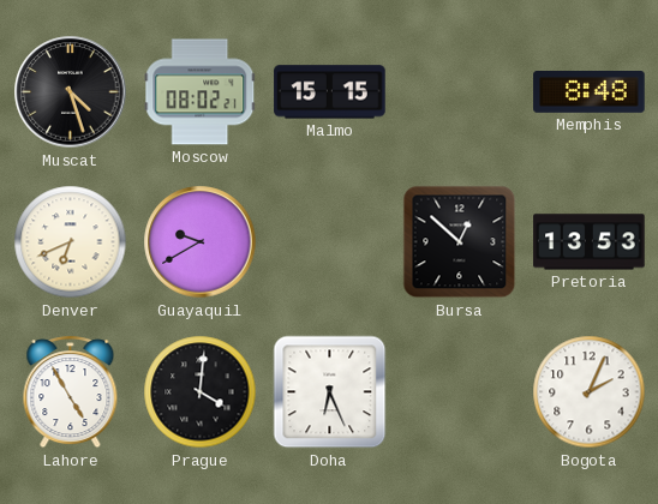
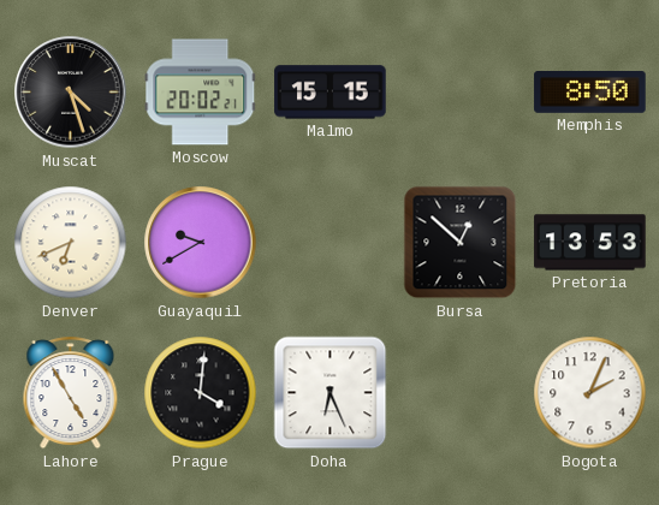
Moscow: 08:02 -> 20:02 (201, 93)
Memphis: 8:48 -> 8:50 (590, 93)
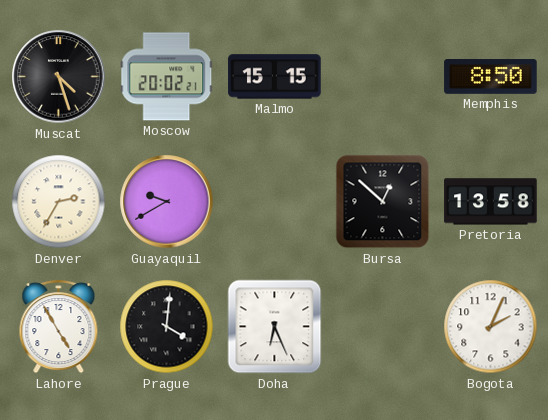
Denver: 6:41 -> 2:35 (59, 202)
Pretoria: 13:53 -> 13:58 (491, 202)
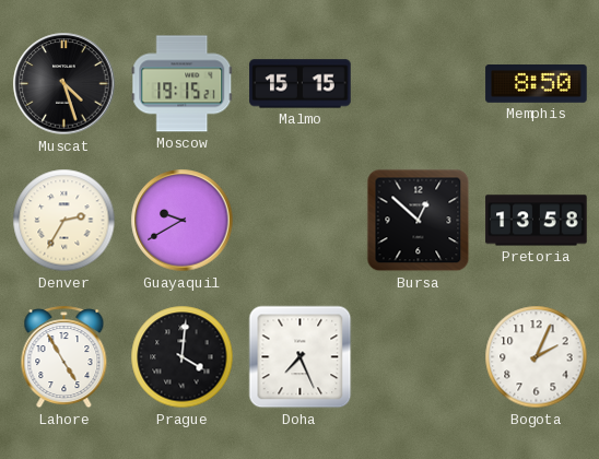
Moscow: 20:02 -> 19:15 (183, 84)
Doha: 6:26 -> 7:26 (301, 357)
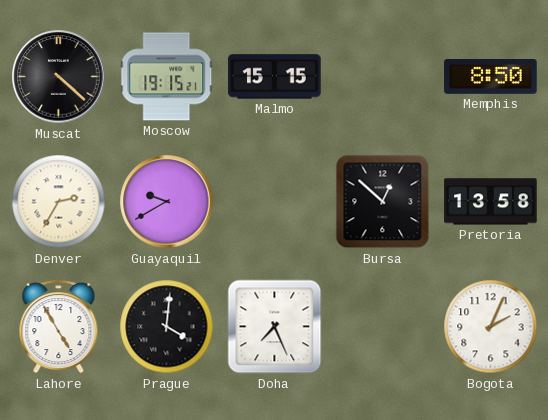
Muscat: 4:27 -> 4:22 (59, 77)
